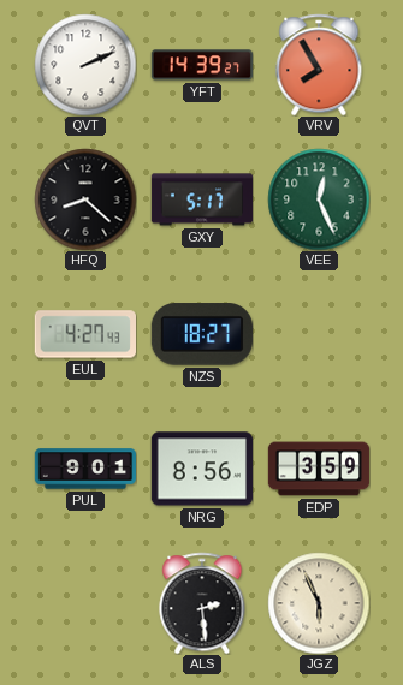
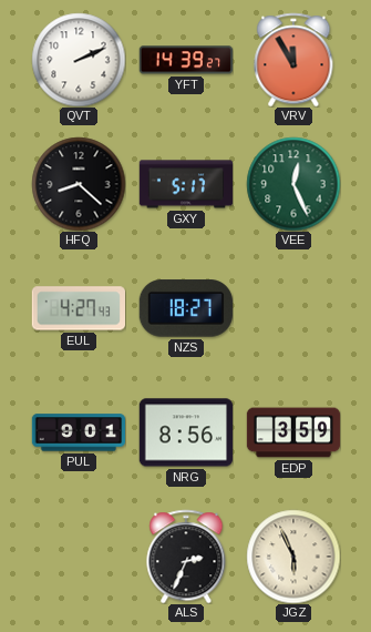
VRV: 7:55 -> 11:55 (293, 60)
ALS: 2:29 -> 2:34 (186, 557)
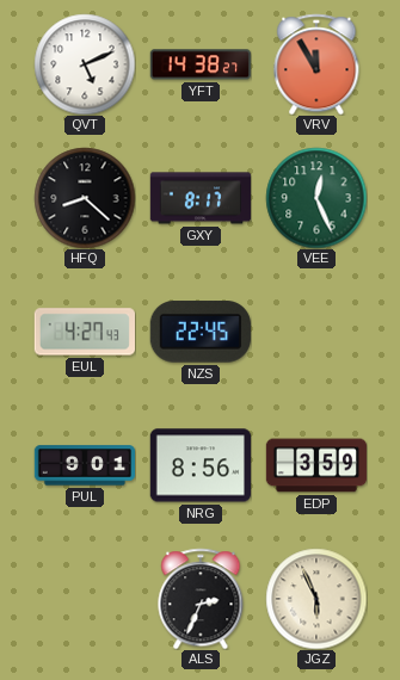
QVT: 2:11 -> 5:11 (85, 64)
YFT: 14:39 -> 14:38 (201, 64)
GXY: 5:17 -> 8:17 (199, 198)
NZS: 18:27 -> 22:45 (201, 332)
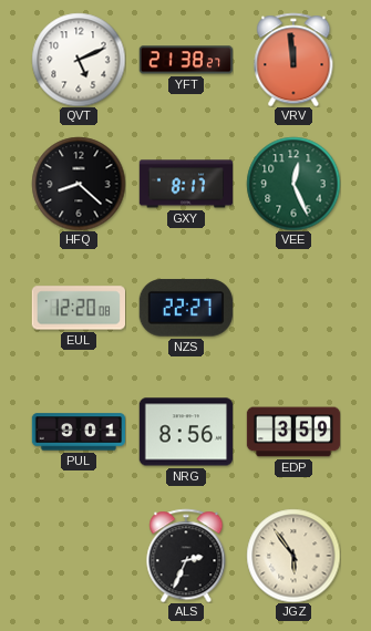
YFT: 14:38 -> 21:38 (186, 60)
VRV: 11:55 -> 11:59 (293, 60)
EUL: 4:27 -> 12:20 (78, 308)
NZS: 22:45 -> 22:27 (186, 308)
JGZ: 5:56 -> 5:54 (293, 556)
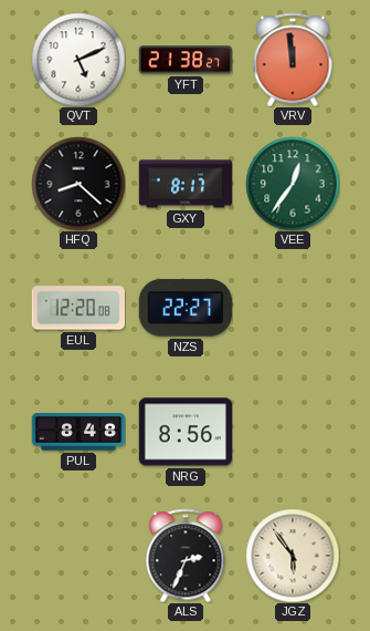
VEE: 12:26 -> 12:36 (293, 184)
PUL: 9:01 -> 8:48 (77, 432)
EDP: 3:59 -> none (293, 432)
